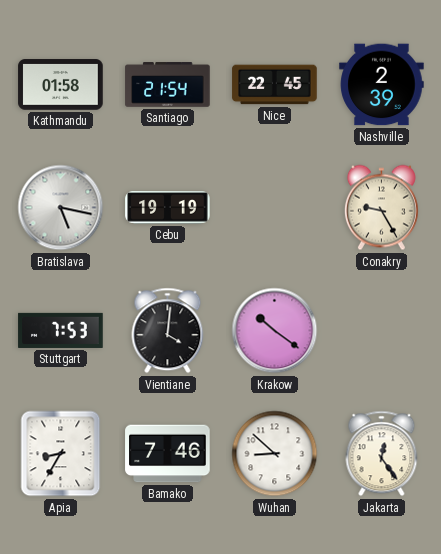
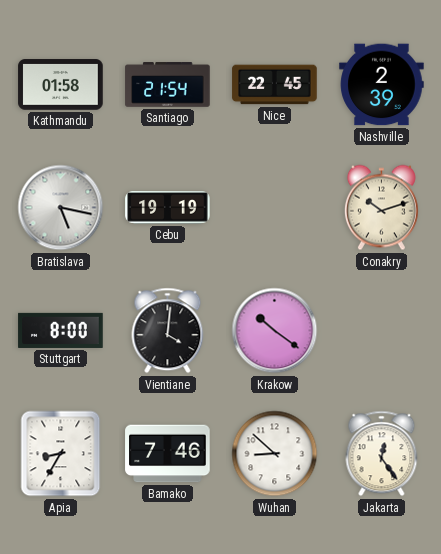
Conakry: 9:25 -> 10:12 (381, 208)
Stuttgart: 7:53 -> 8:00 (61, 330)
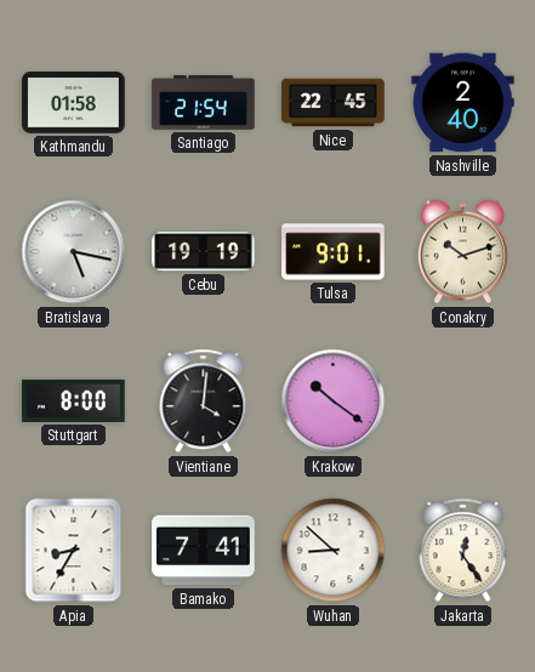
Nashville: 2:39 -> 2:40 (463, 103)
Tulsa: none -> 9:01 (334, 252)
Bamako: 7:46 -> 7:41 (204, 551)
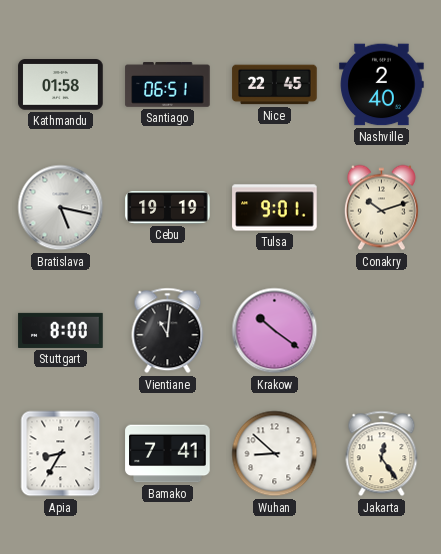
Santiago: 21:54 -> 06:51 (168, 85)
Vientiane: 4:01 -> 11:01 (168, 331)
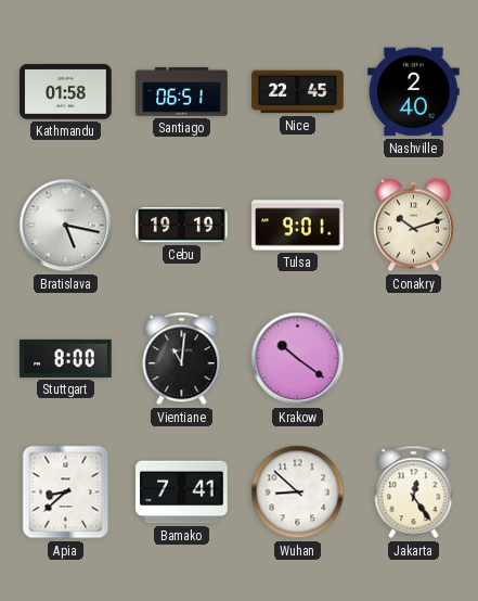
Apia: 8:35 -> 8:38 (66, 493)
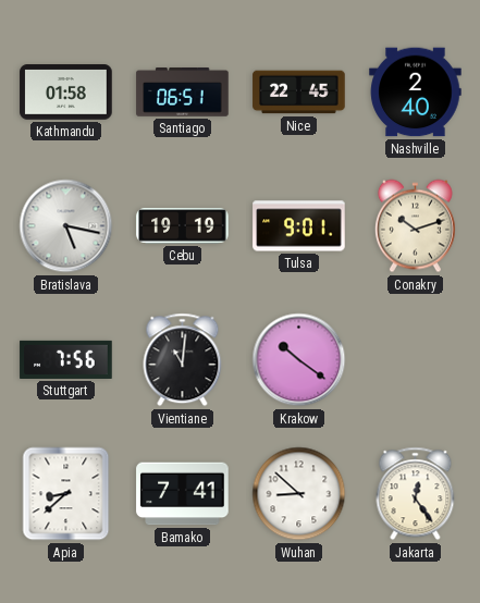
Stuttgart: 8:00 -> 7:56 (66, 359)
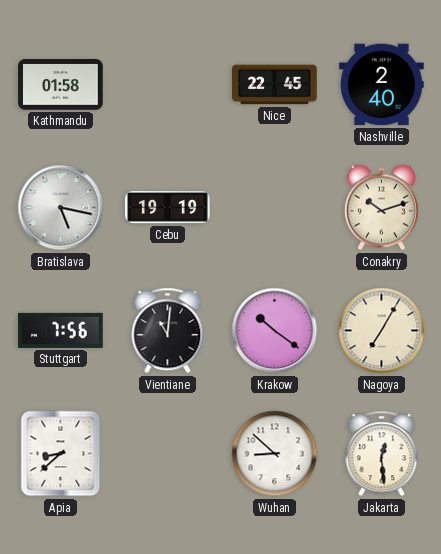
Santiago: 06:51 -> none (183, 93)
Tulsa: 9:01 -> none (299, 226)
Nagoya: none -> 7:05 (382, 331)
Bamako: 7:41 -> none (183, 494)
Jakarta: 12:24 -> 12:29 (382, 454)
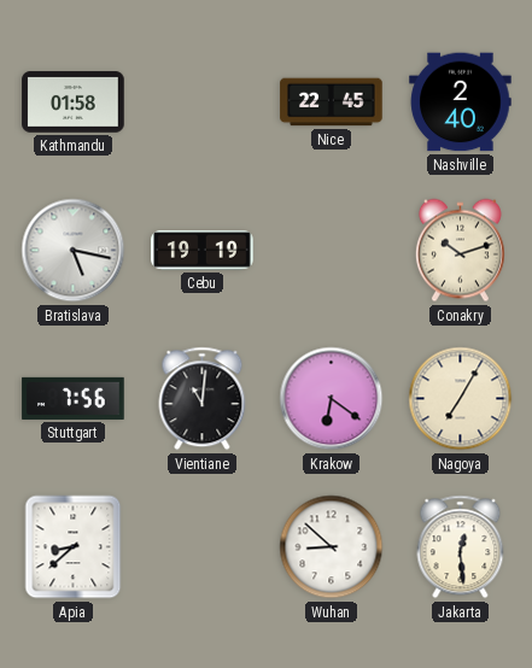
Krakow: 10:21 -> 6:21 (332, 399)
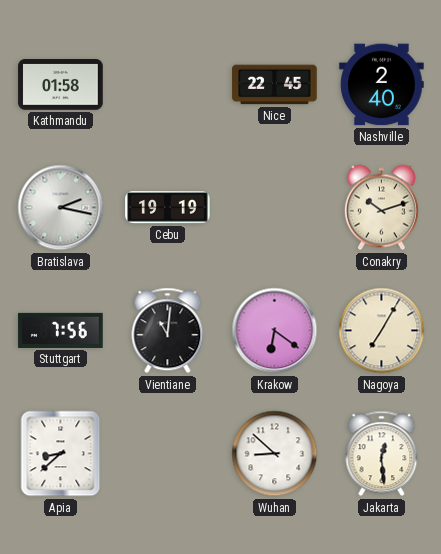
Bratislava: 5:17 -> 2:17 (61, 208)
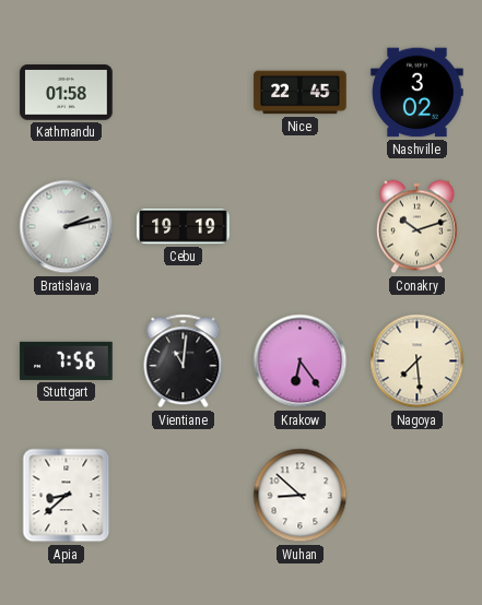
Nashville: 2:40 -> 3:02 (418, 93)
Bratislava: 2:17 -> 2:13 (67, 227)
Krakow: 6:21 -> 6:24 (301, 361)
Nagoya: 7:05 -> 7:29 (418, 361)
Jakarta: 12:29 -> none (382, 454)
